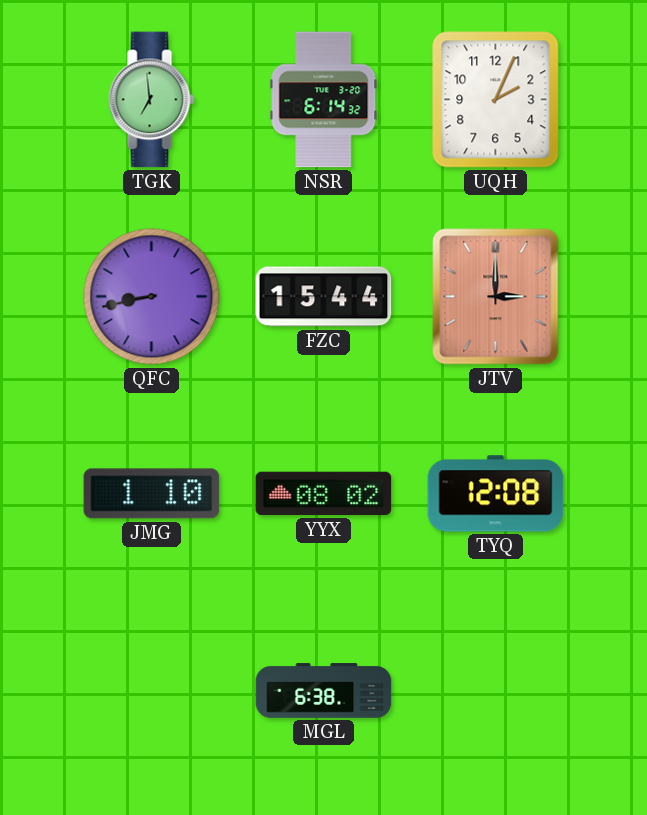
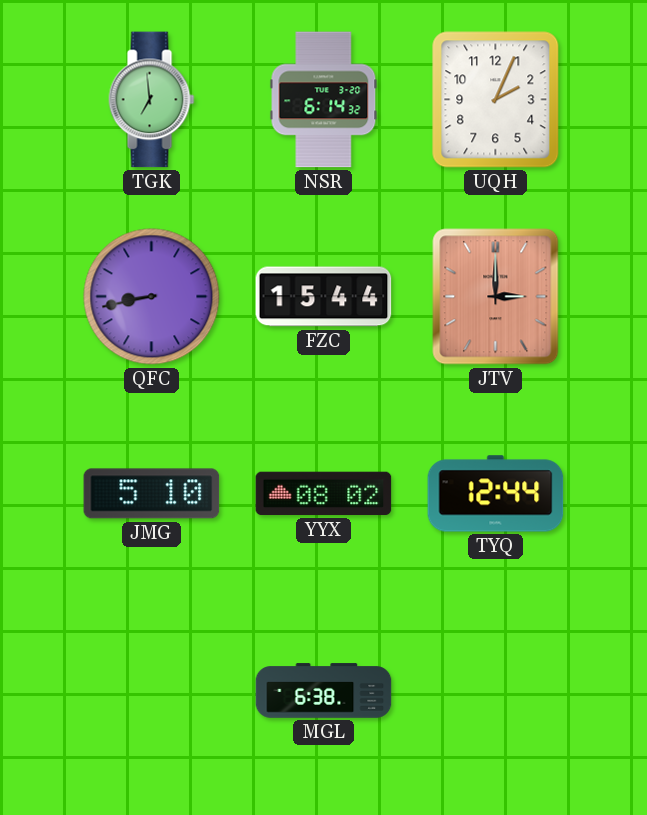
JMG: 1:10 -> 5:10 (152, 494)
TYQ: 12:08 -> 12:44 (496, 494)
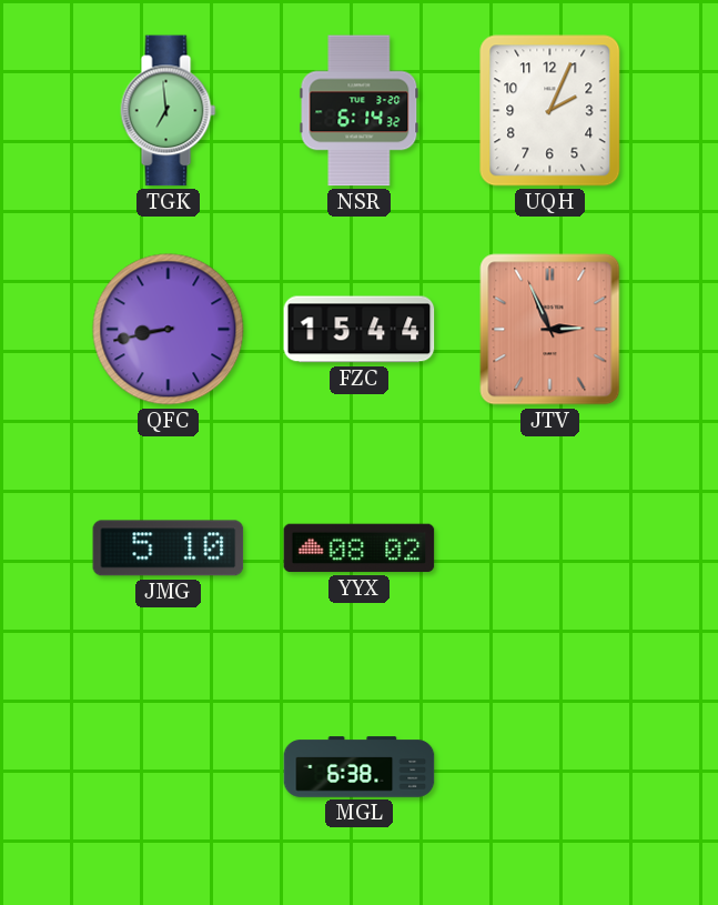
JTV: 3:00 -> 2:56 (550, 330)
TYQ: 12:44 -> none (496, 494)
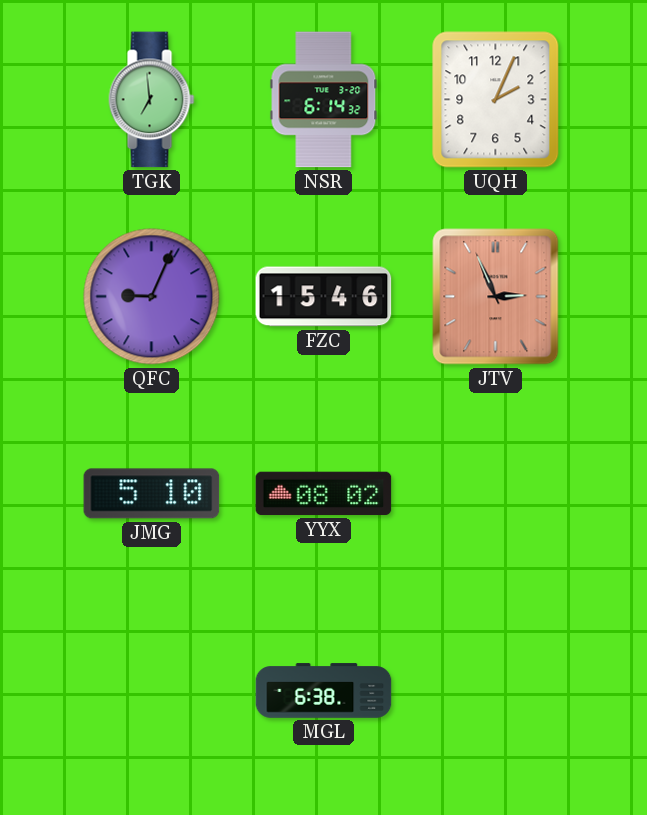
QFC: 8:43 -> 9:04 (152, 297)
FZC: 15:44 -> 15:46 (324, 297)
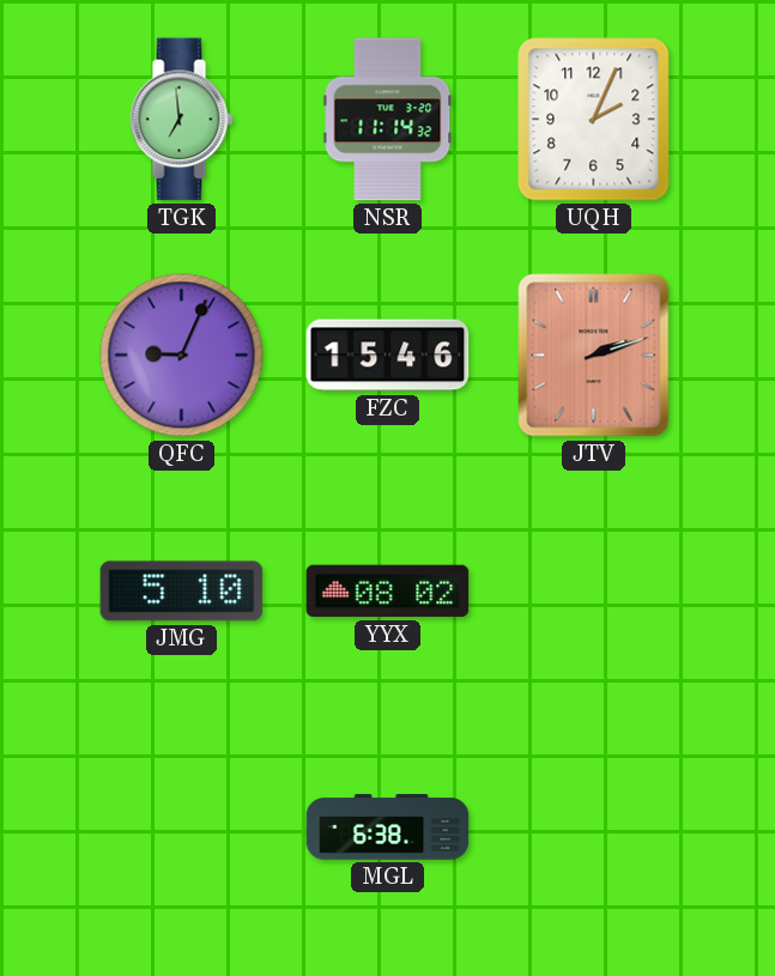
NSR: 6:14 -> 11:14 (388, 120)
JTV: 2:56 -> 2:12 (594, 356)
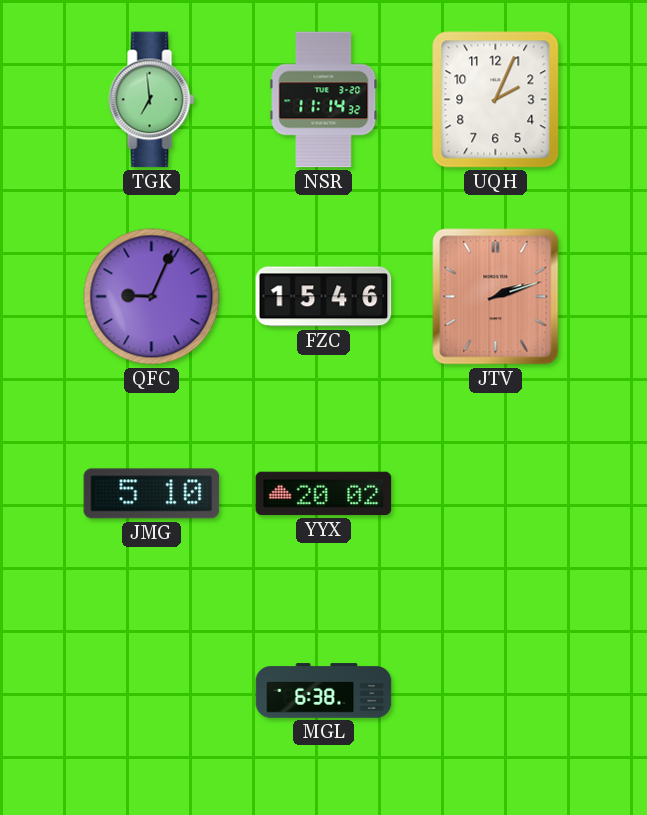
YYX: 08:02 -> 20:02 (324, 494)
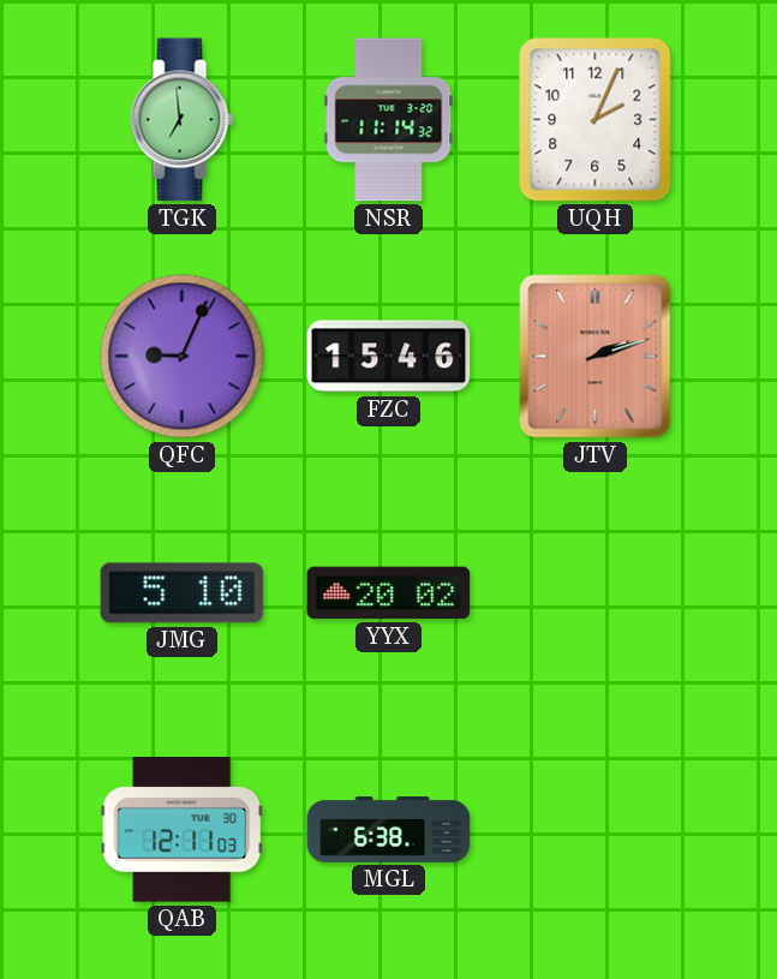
QAB: none -> 12:11 (183, 830)
